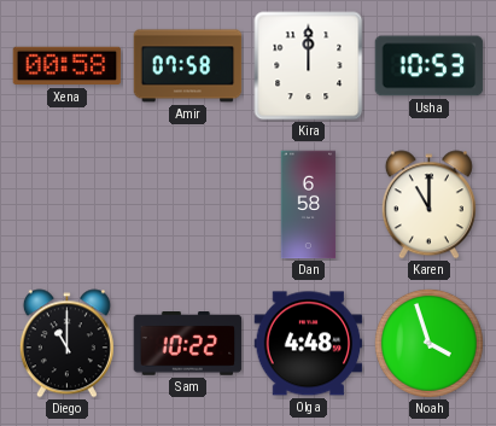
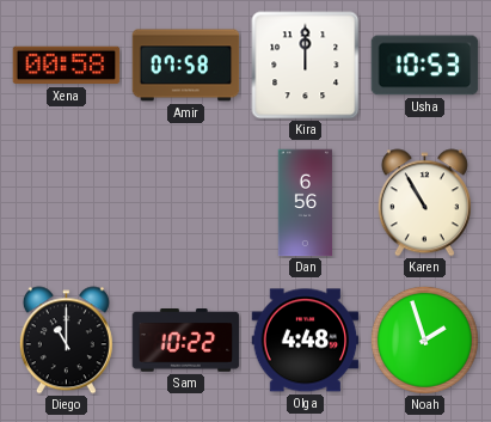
Dan: 6:58 -> 6:56 (306, 203)
Karen: 11:00 -> 10:55 (424, 203)
Noah: 3:57 -> 1:57 (424, 340)
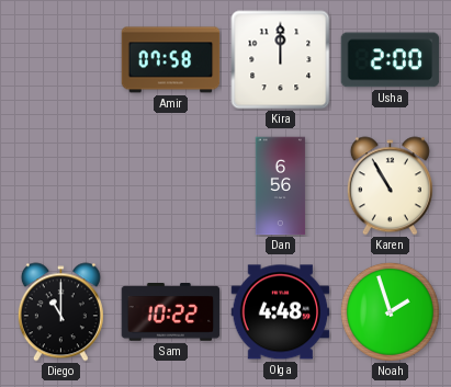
Xena: 00:58 -> none (67, 66)
Usha: 10:53 -> 2:00 (391, 60)
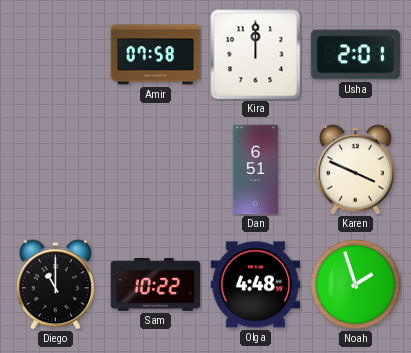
Usha: 2:00 -> 2:01 (356, 55)
Dan: 6:56 -> 6:51 (256, 170)
Karen: 10:55 -> 3:49 (355, 170)
